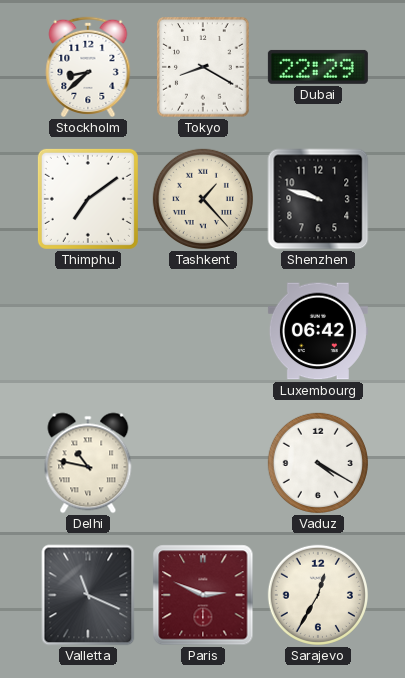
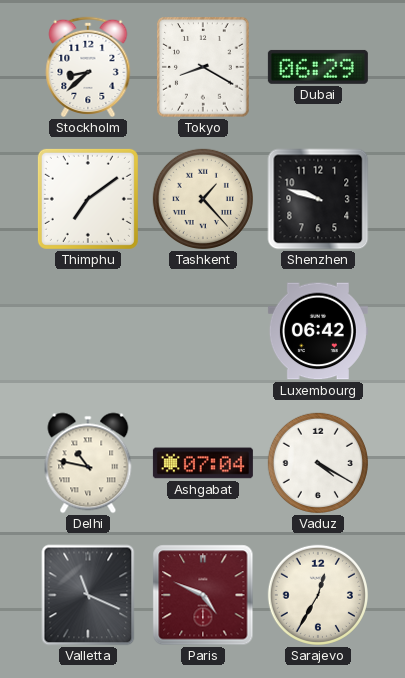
Dubai: 22:29 -> 06:29 (318, 67)
Ashgabat: none -> 07:04 (203, 463)
Paris: 2:49 -> 4:49 (203, 595)
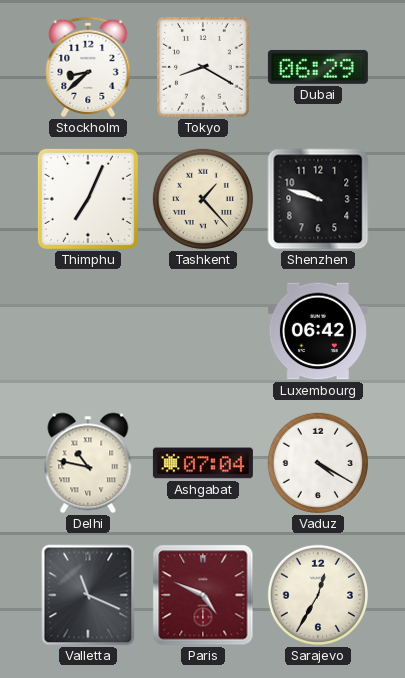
Thimphu: 7:09 -> 7:04 (88, 199)
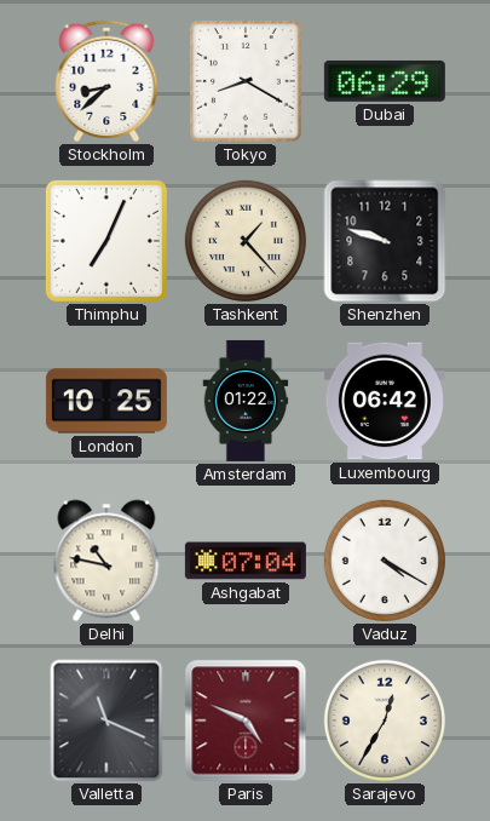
London: none -> 10:25 (106, 401)
Amsterdam: none -> 01:22 (246, 401)
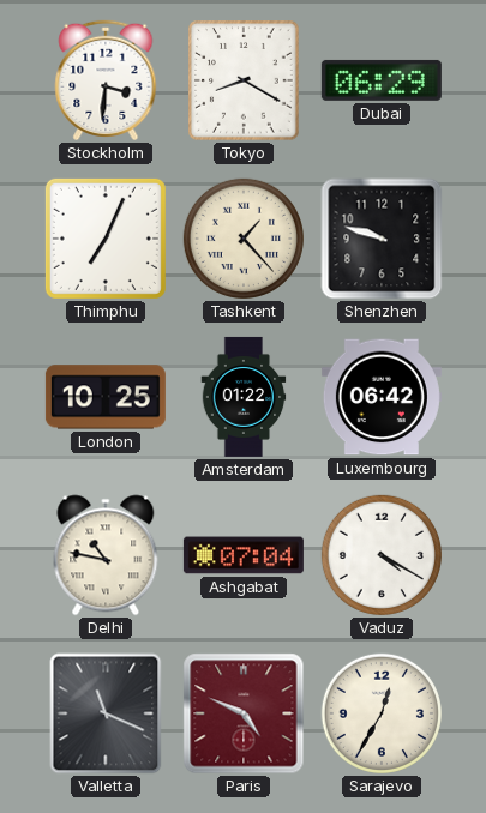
Stockholm: 8:38 -> 3:31 (106, 80)
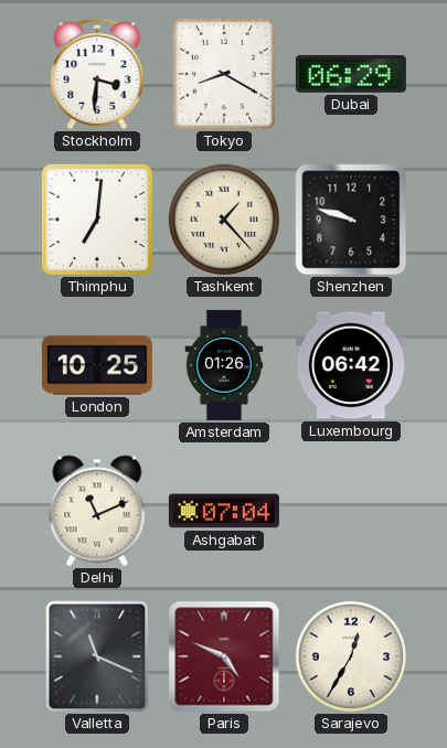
Thimphu: 7:04 -> 7:01 (97, 220)
Amsterdam: 01:22 -> 01:26 (224, 365)
Delhi: 10:47 -> 11:11 (97, 511)
Vaduz: 4:20 -> none (382, 555)
